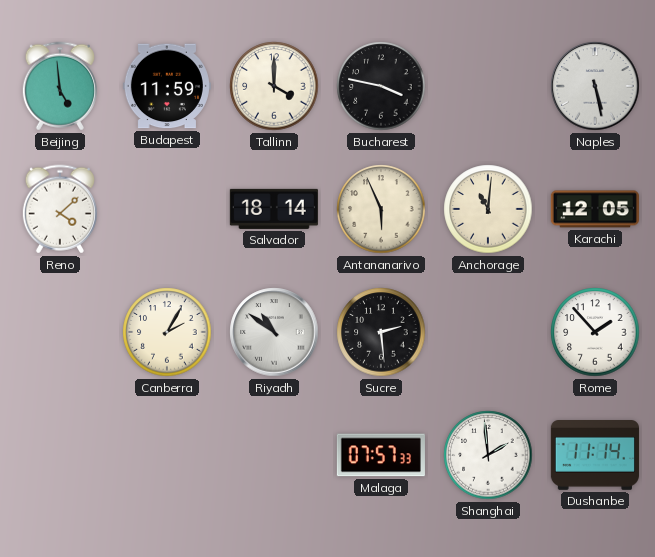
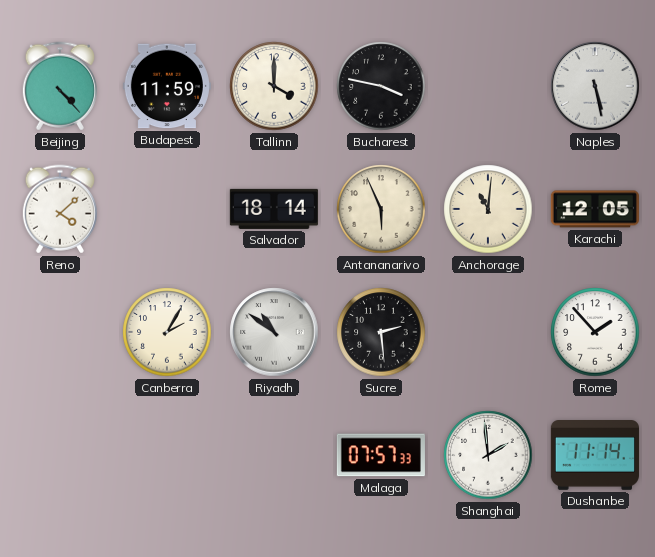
Beijing: 4:59 -> 4:23 (60, 86)
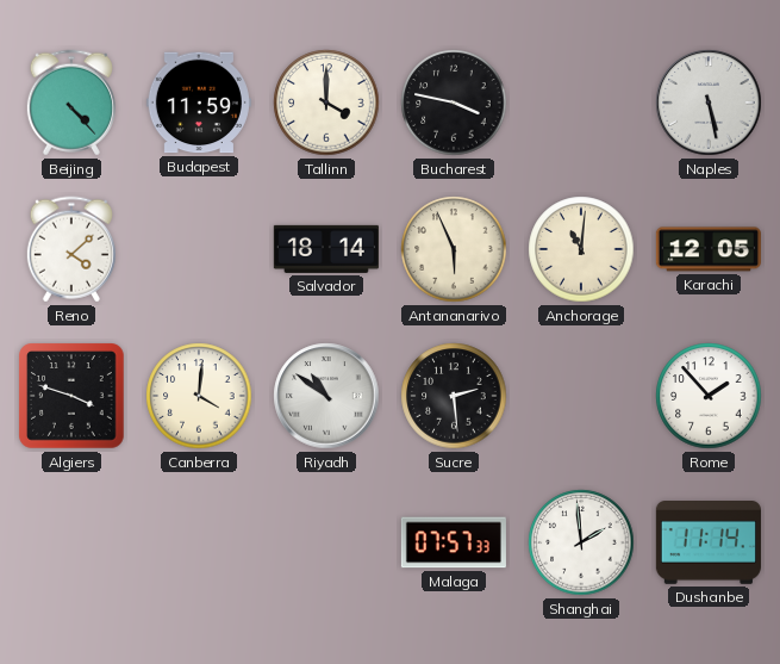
Algiers: none -> 3:48 (73, 397)
Canberra: 2:05 -> 4:01 (199, 396)
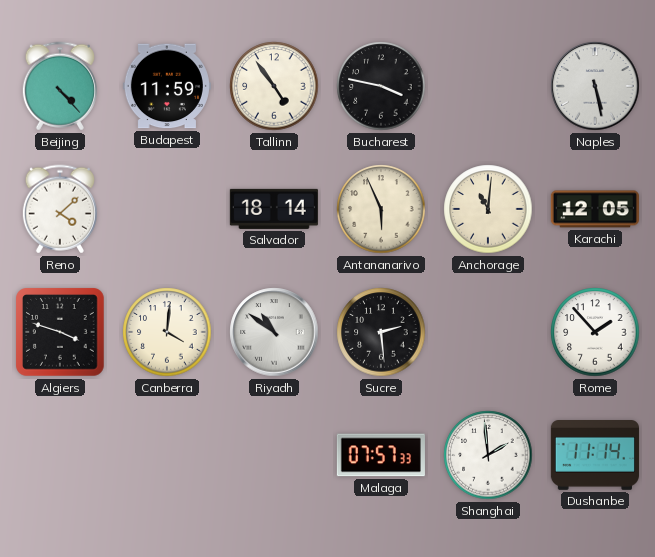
Tallinn: 4:00 -> 4:54 (274, 86)
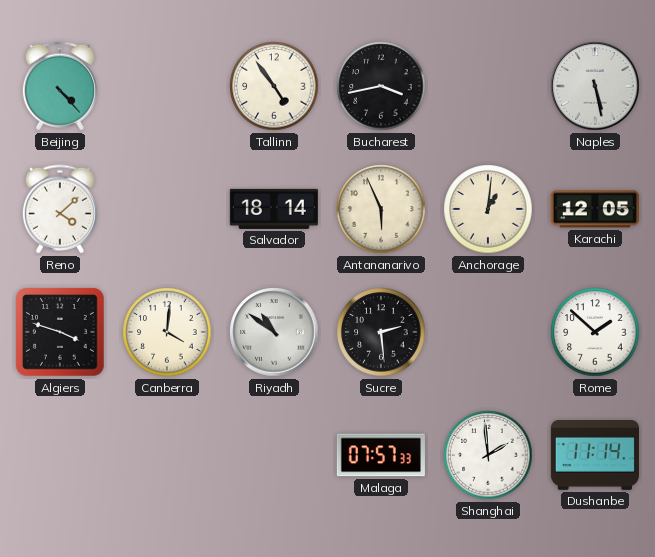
Budapest: 11:59 -> none (167, 86)
Bucharest: 3:47 -> 3:43 (381, 86)
Anchorage: 11:01 -> 1:01 (488, 209)
Rome: 1:53 -> 1:52 (595, 332)
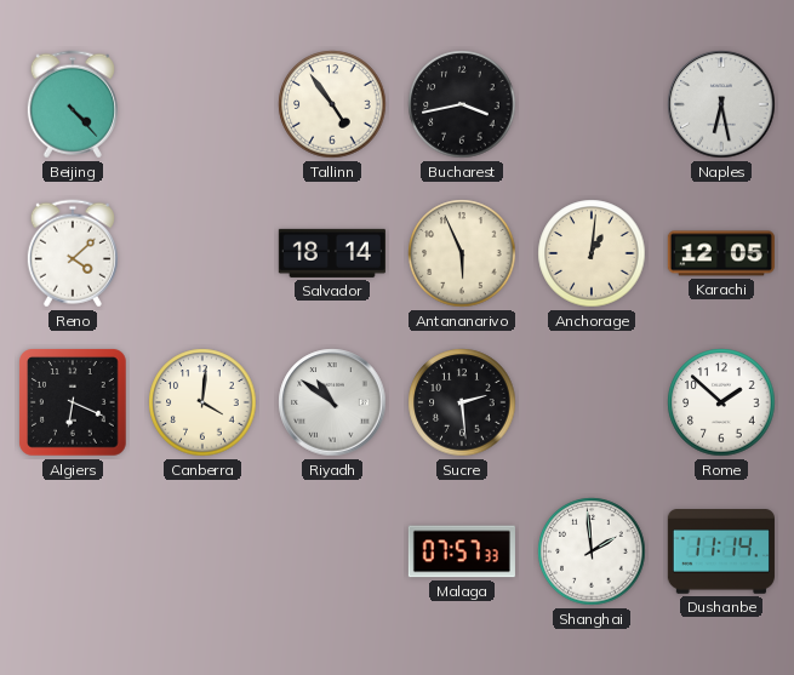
Naples: 5:28 -> 6:28 (721, 104)
Algiers: 3:48 -> 6:19 (74, 404)
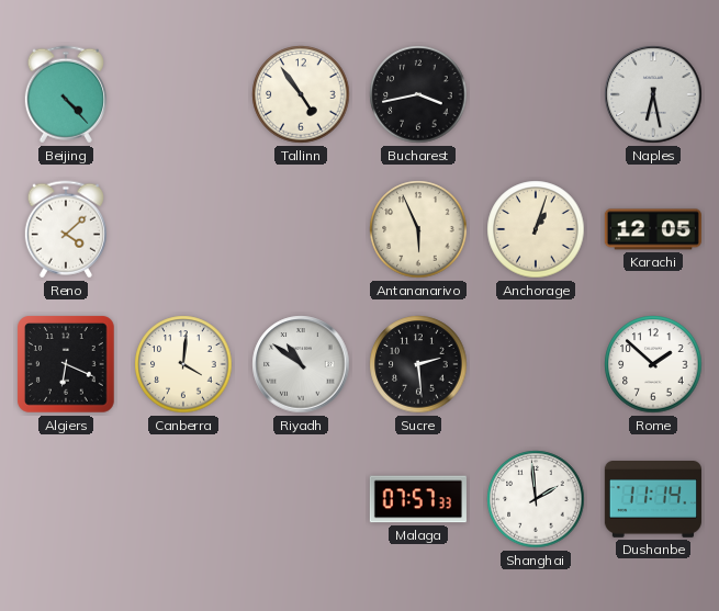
Salvador: 18:14 -> none (332, 253)
Anchorage: 1:01 -> 1:03 (536, 229)
